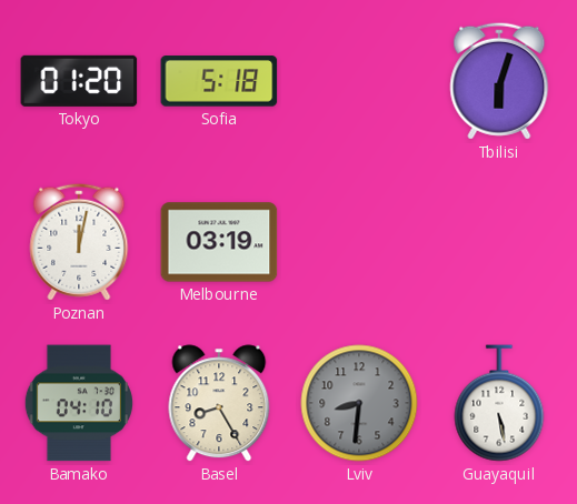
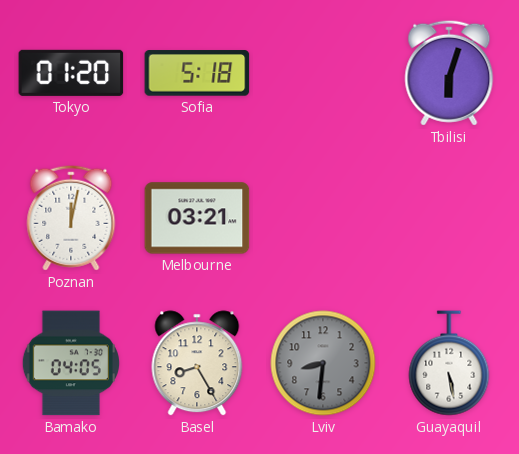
Melbourne: 03:19 -> 03:21 (197, 218)
Bamako: 04:10 -> 04:05 (71, 363)
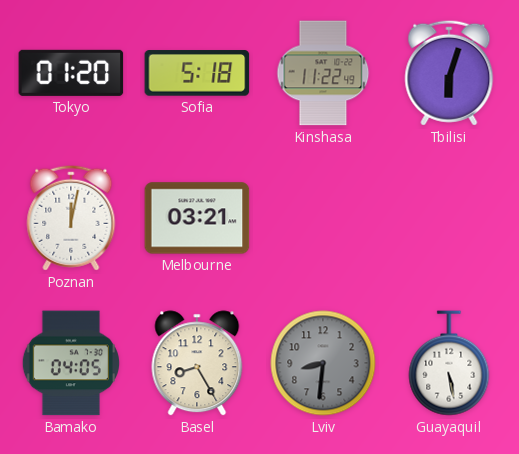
Kinshasa: none -> 11:22 (323, 73)
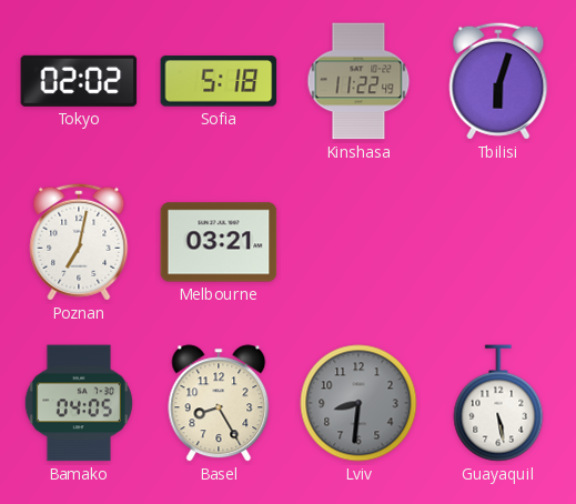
Tokyo: 01:20 -> 02:02 (79, 81)
Poznan: 12:02 -> 7:02 (79, 242)
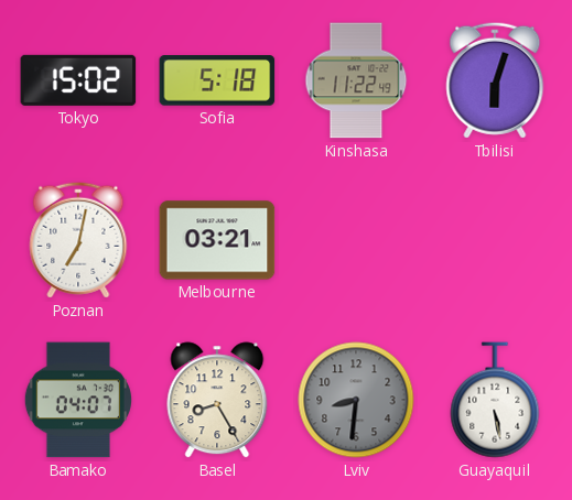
Tokyo: 02:02 -> 15:02 (78, 80)
Bamako: 04:05 -> 04:07 (78, 400)
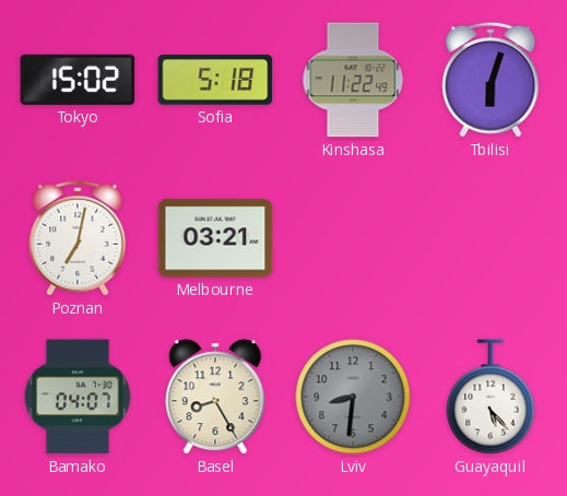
Guayaquil: 5:28 -> 5:23 (491, 397)
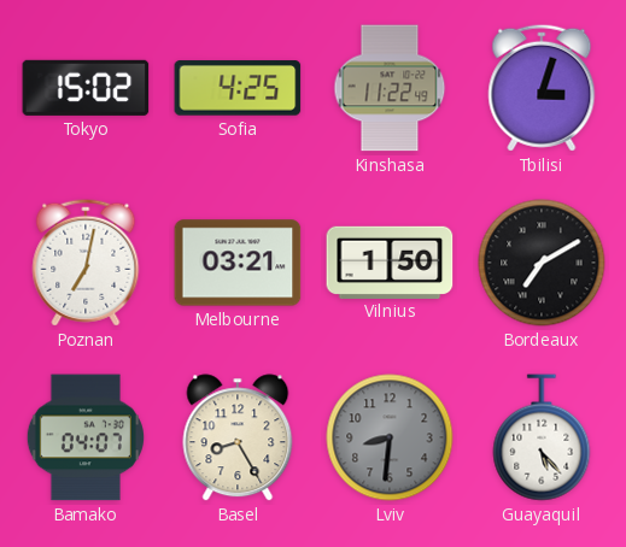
Sofia: 5:18 -> 4:25 (238, 88)
Tbilisi: 6:03 -> 3:03 (542, 88)
Vilnius: none -> 1:50 (390, 261)
Bordeaux: none -> 7:10 (542, 263)
